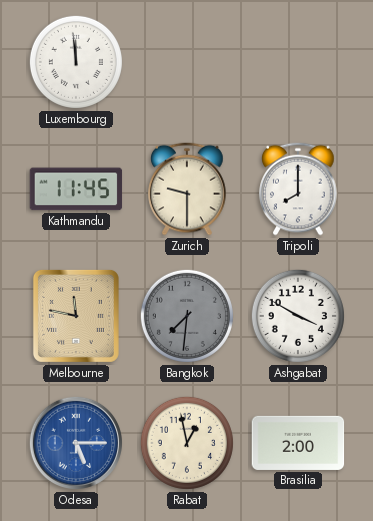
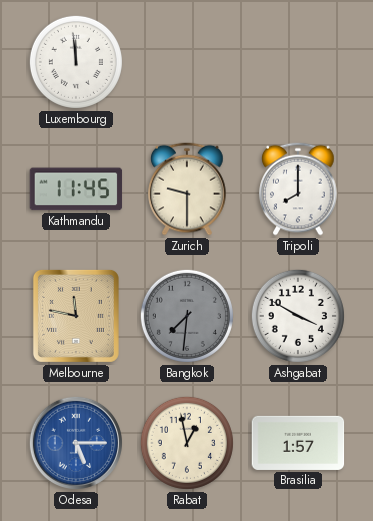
Brasilia: 2:00 -> 1:57 (298, 443)
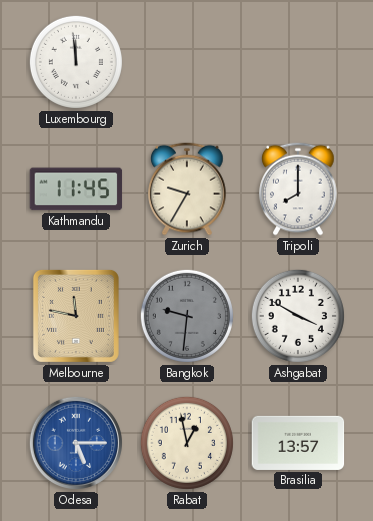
Zurich: 9:30 -> 9:35 (187, 189)
Bangkok: 7:31 -> 9:31 (187, 316)
Brasilia: 1:57 -> 13:57 (298, 443)
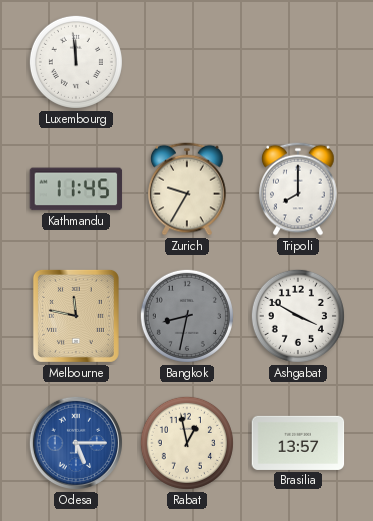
Bangkok: 9:31 -> 8:32 (187, 316)
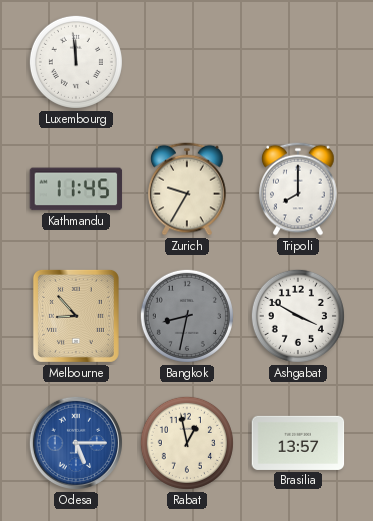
Melbourne: 11:47 -> 8:53 (76, 316)
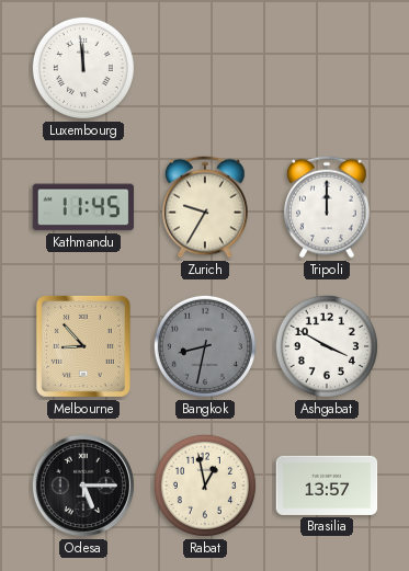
Tripoli: 8:00 -> 12:00 (327, 207)
Odesa dial: blue -> black (83, 486)
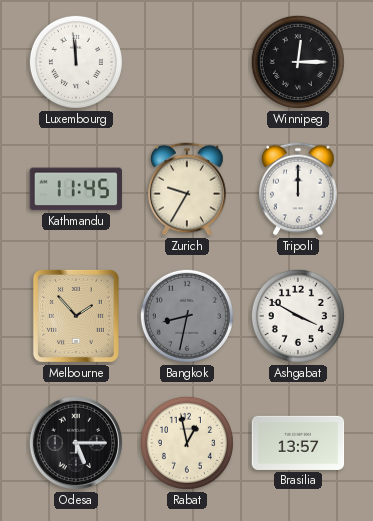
Winnipeg: none -> 12:15 (298, 62)
Melbourne: 8:53 -> 1:53 (76, 316)
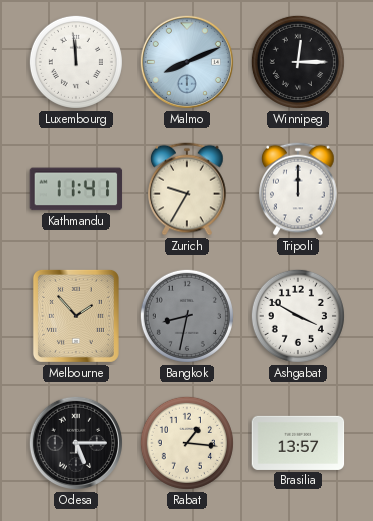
Malmo: none -> 8:11 (187, 62)
Kathmandu: 11:45 -> 11:41 (76, 189)
Rabat: 12:58 -> 1:16 (187, 443)
